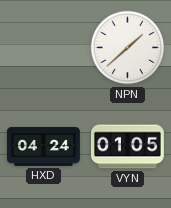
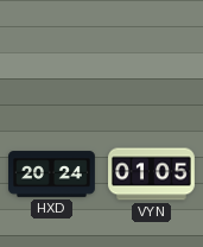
NPN: 1:38 -> none (128, 48)
HXD: 04:24 -> 20:24 (52, 175)
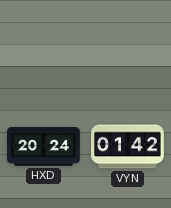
VYN: 01:05 -> 01:42 (128, 147)
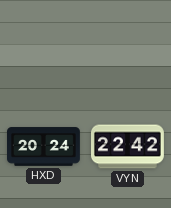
VYN: 01:42 -> 22:42 (128, 147)
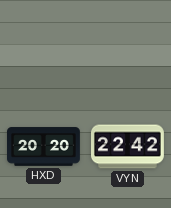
HXD: 20:24 -> 20:20 (44, 147)
